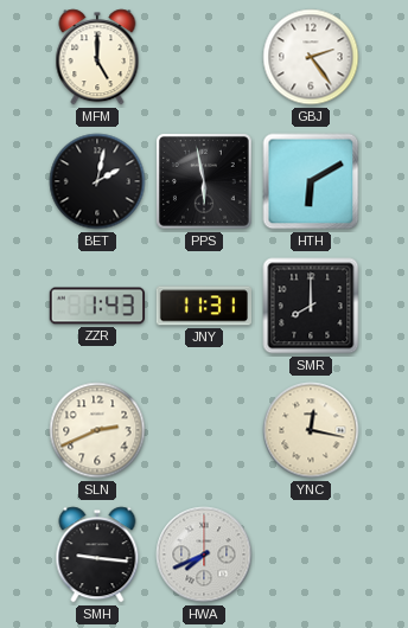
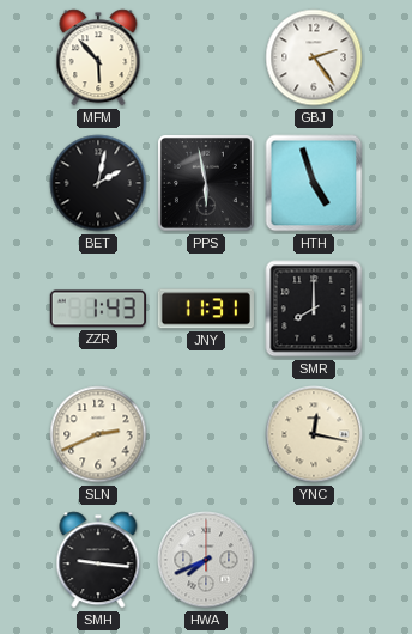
MFM: 5:00 -> 5:53 (98, 57)
HTH: 6:10 -> 4:57 (314, 183)
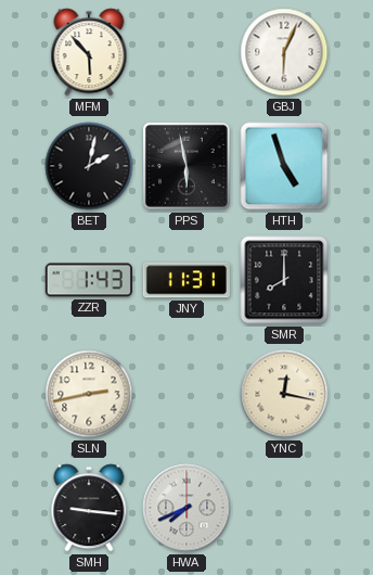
GBJ: 2:24 -> 6:04 (284, 52)
SLN: 2:41 -> 2:43 (89, 394)
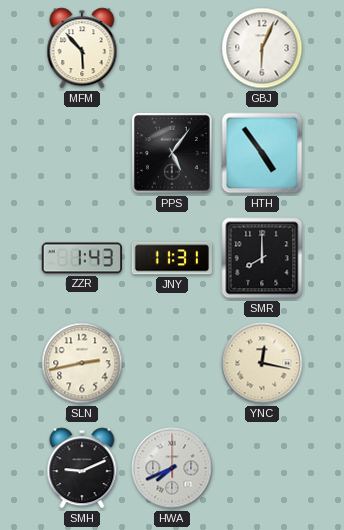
BET: 2:02 -> none (89, 166)
PPS: 5:58 -> 5:06 (172, 153)
HTH: 4:57 -> 4:54 (262, 153)
SMH: 9:16 -> 9:11 (82, 468)
